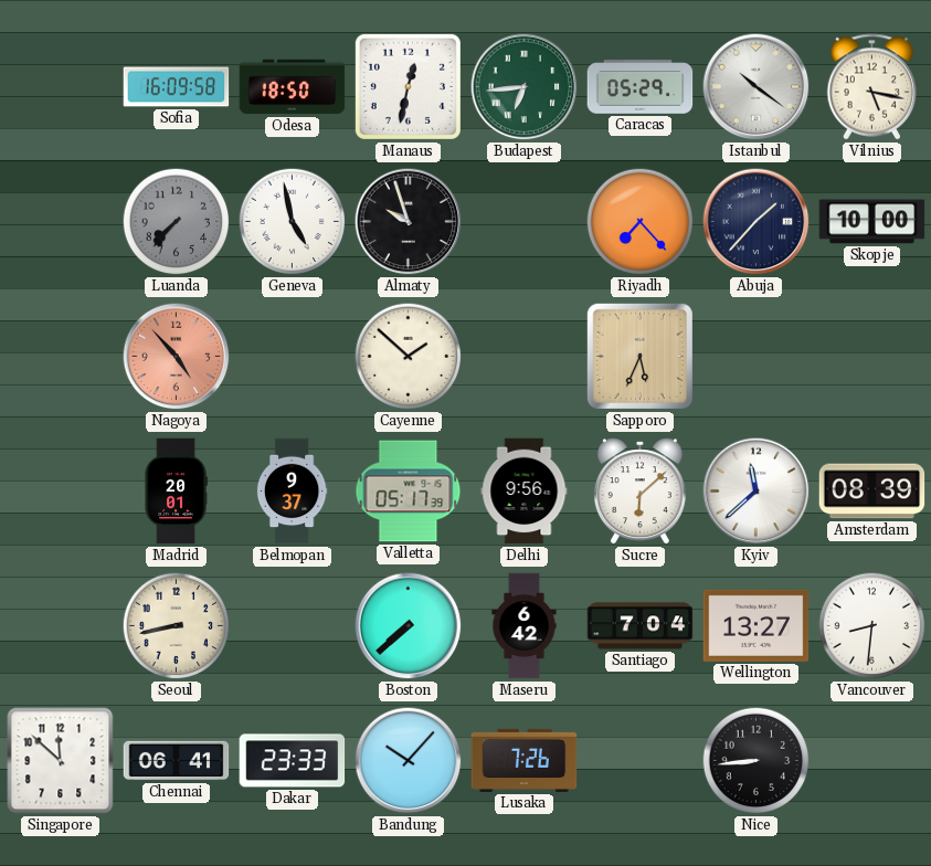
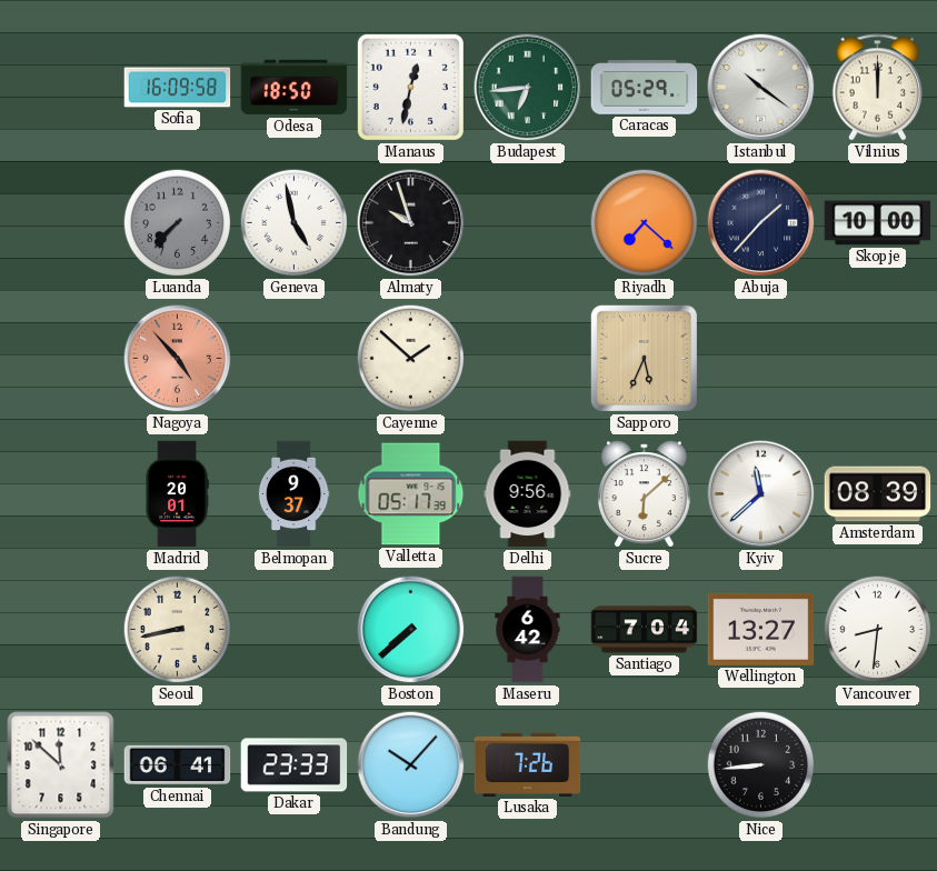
Vilnius: 5:17 -> 12:00 (878, 88)
Riyadh: 7:23 -> 7:22 (645, 223)
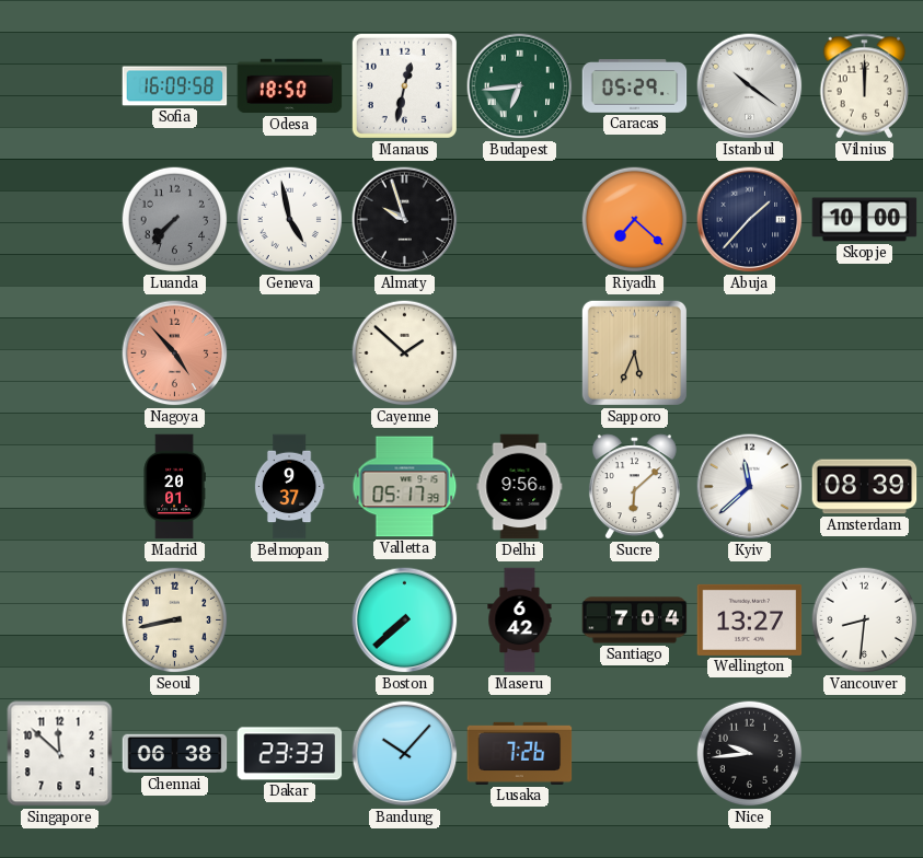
Chennai: 06:41 -> 06:38 (175, 754)
Nice: 8:44 -> 9:44 (750, 754)
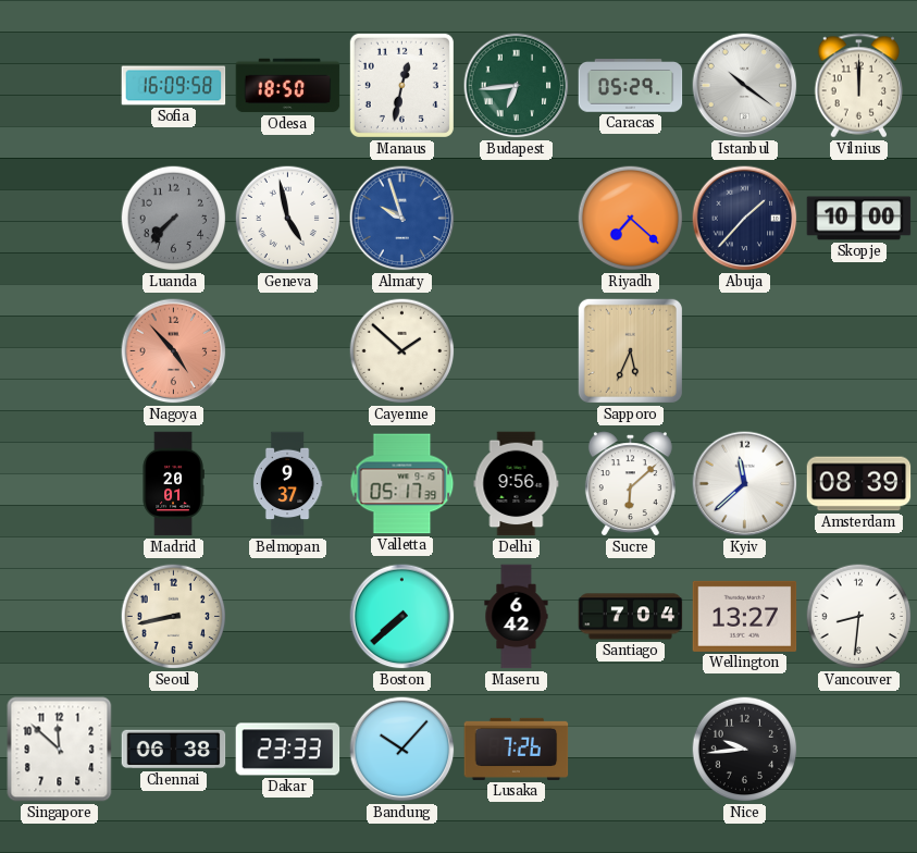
Almaty dial: black -> blue (402, 219)
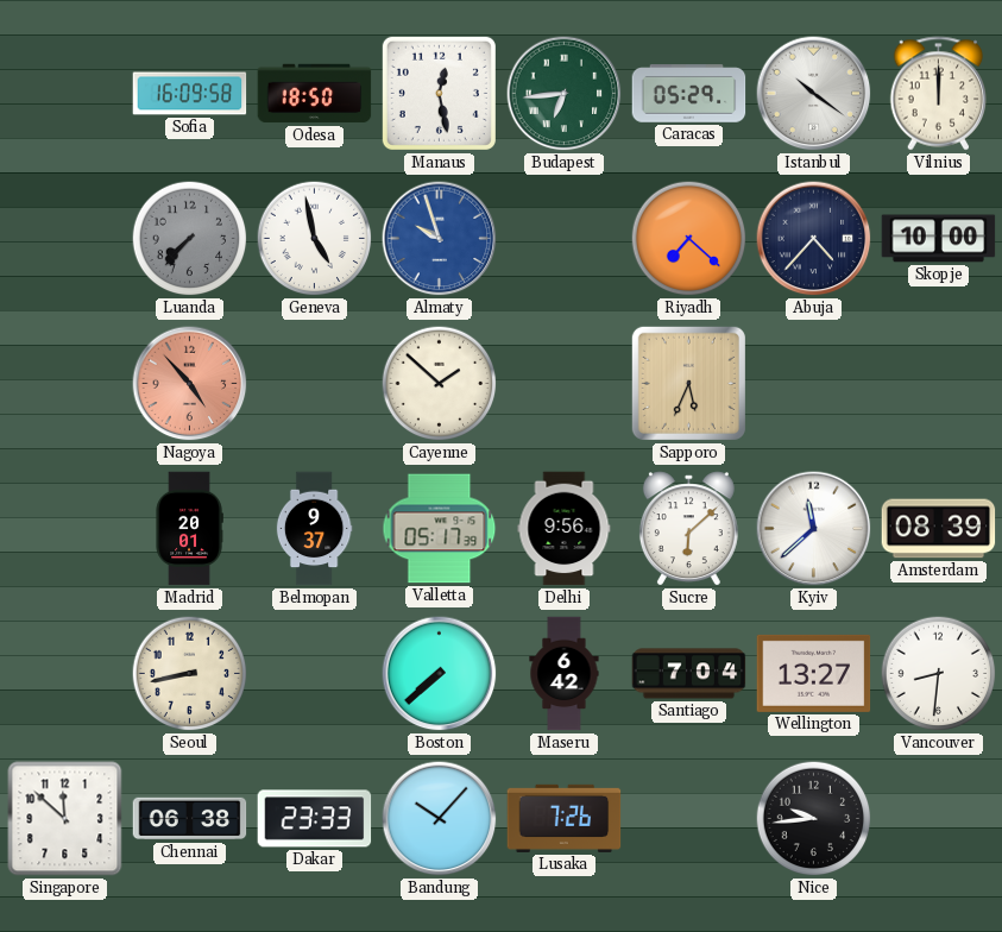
Manaus: 12:32 -> 12:28 (439, 93)
Abuja: 1:37 -> 4:37 (814, 239)
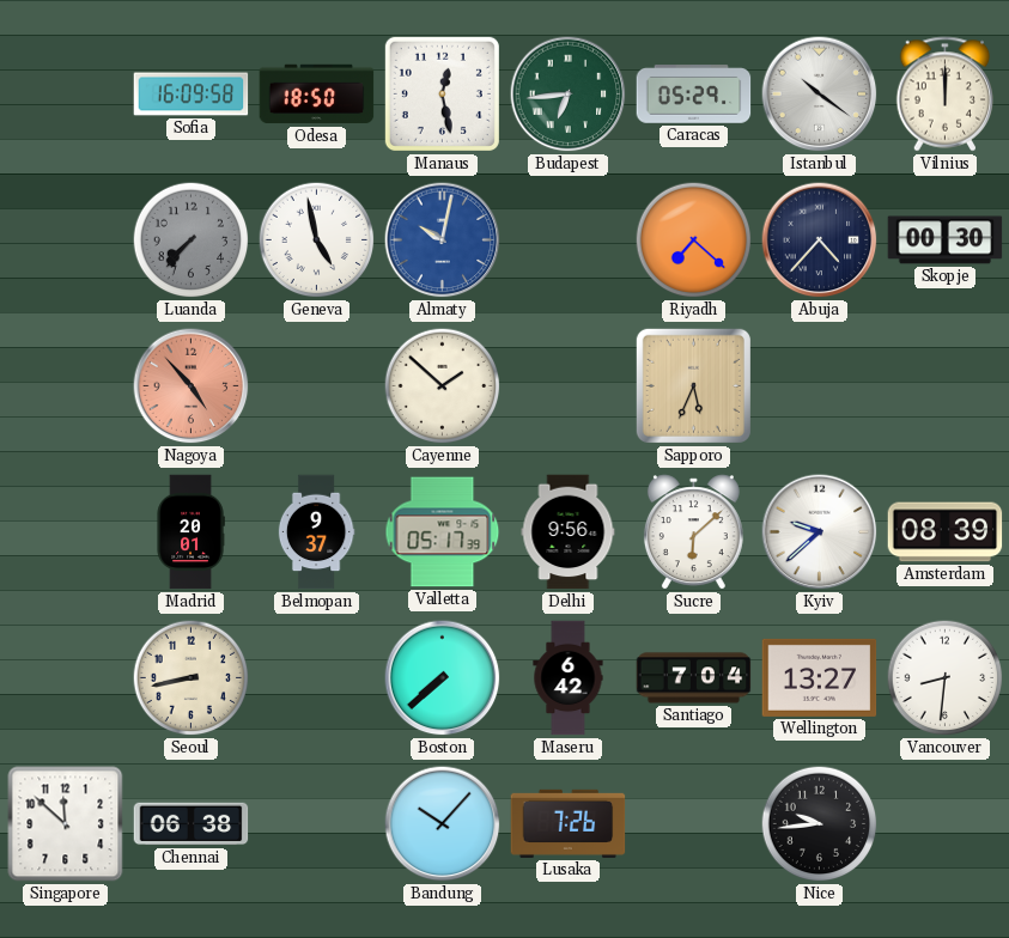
Almaty: 9:57 -> 10:02 (443, 240)
Skopje: 10:00 -> 00:30 (946, 240)
Kyiv: 11:38 -> 9:38 (820, 532)
Dakar: 23:33 -> none (315, 819)
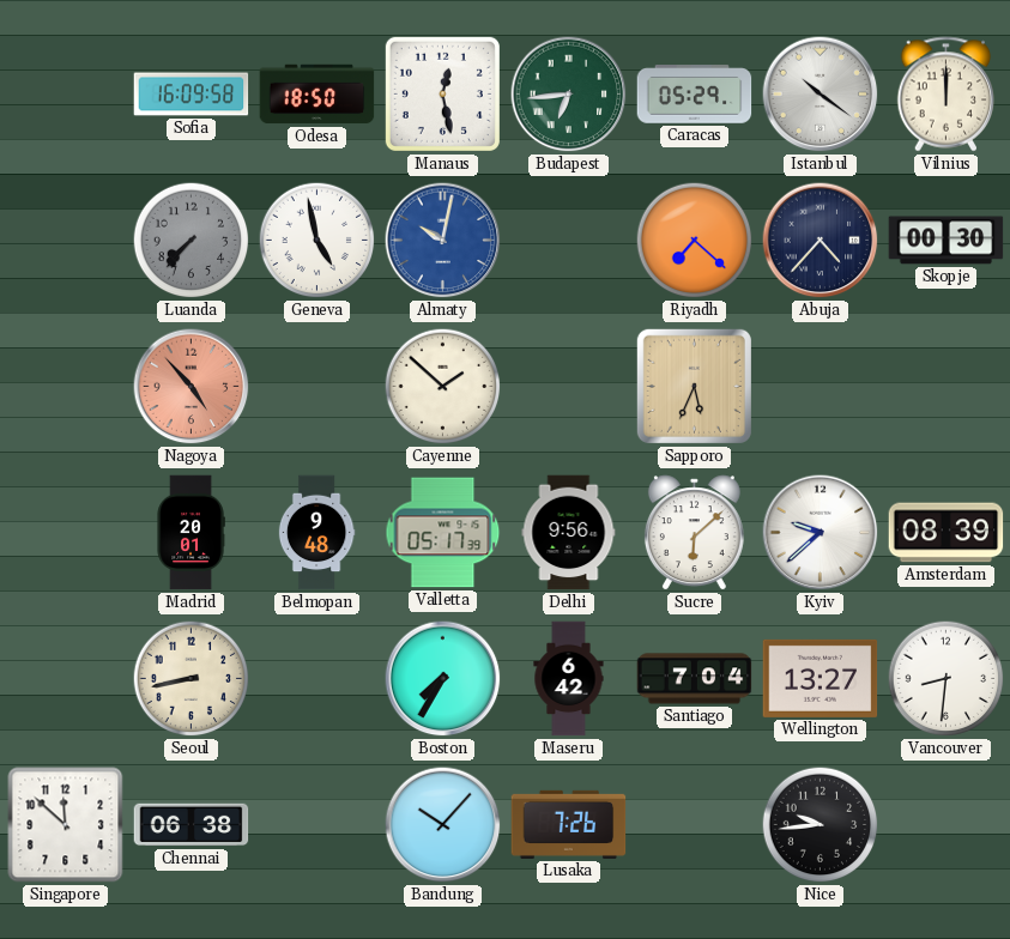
Belmopan: 9:37 -> 9:48 (316, 533)
Boston: 7:38 -> 7:35 (443, 679)
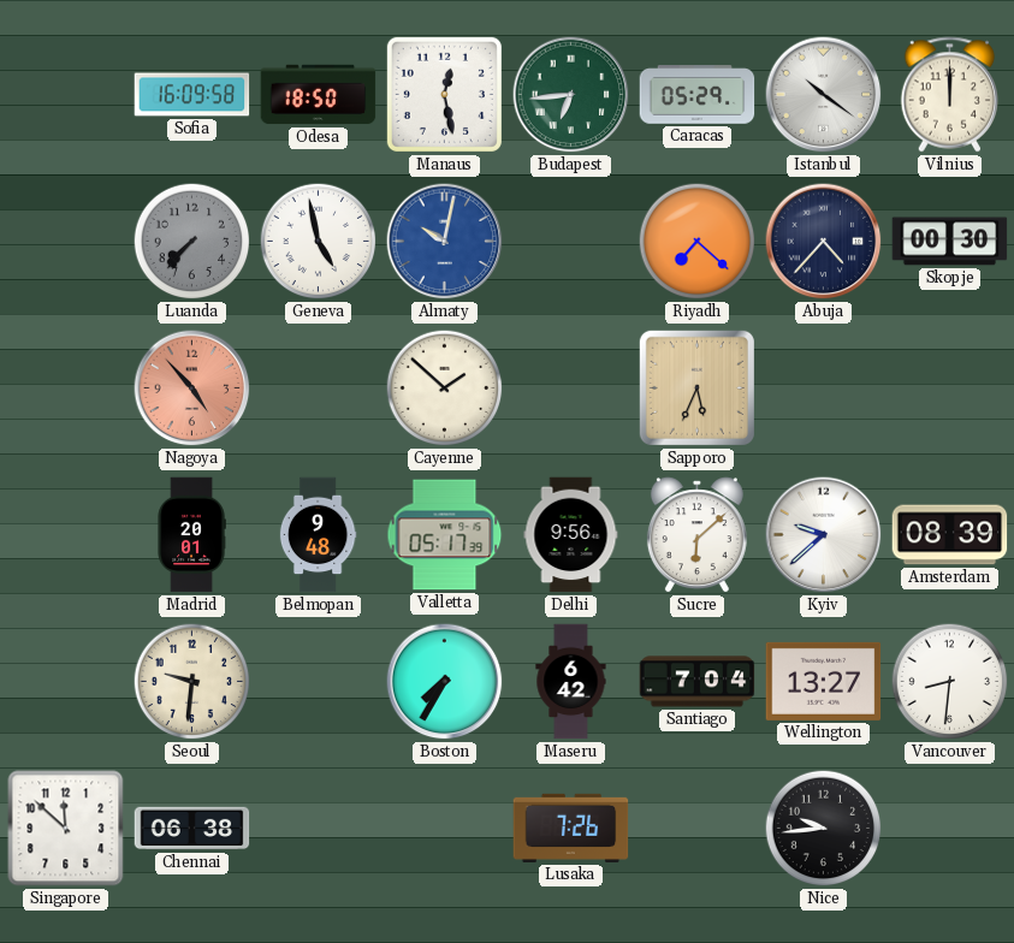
Seoul: 8:43 -> 9:31 (192, 682)
Bandung: 10:07 -> none (443, 825)
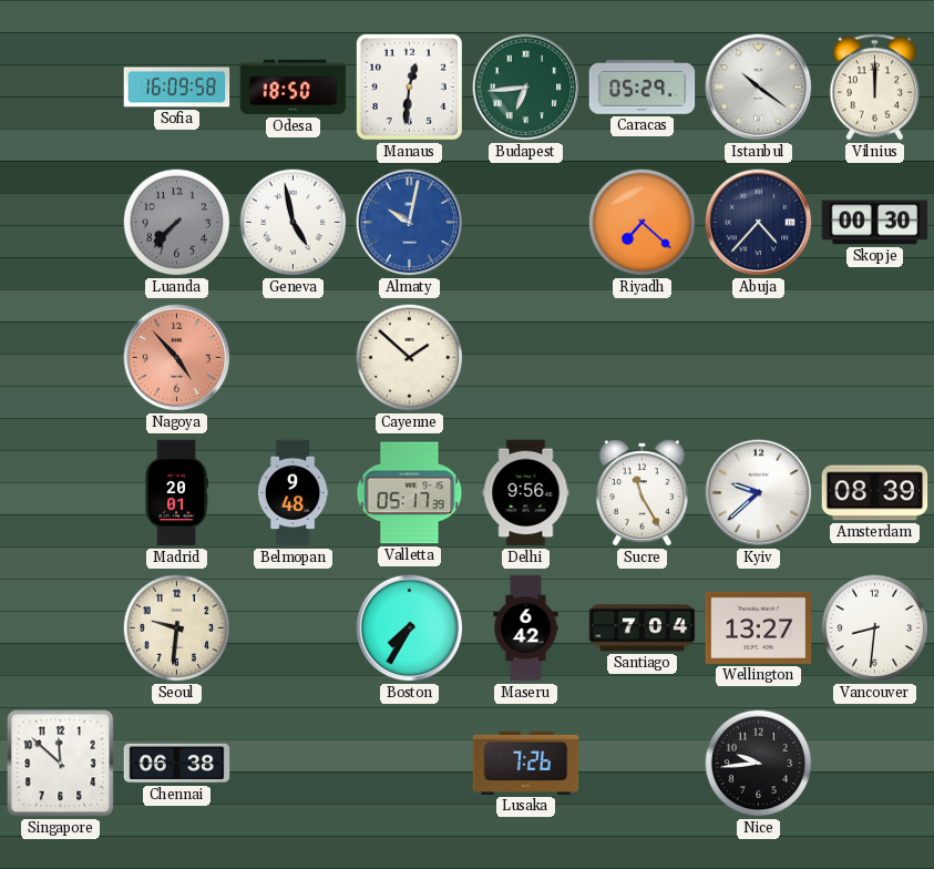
Manaus: 12:28 -> 12:31 (409, 86)
Sapporo: 5:34 -> none (696, 387)
Sucre: 6:08 -> 11:25 (642, 493)
